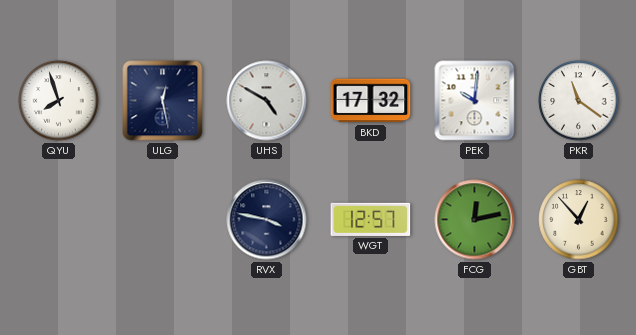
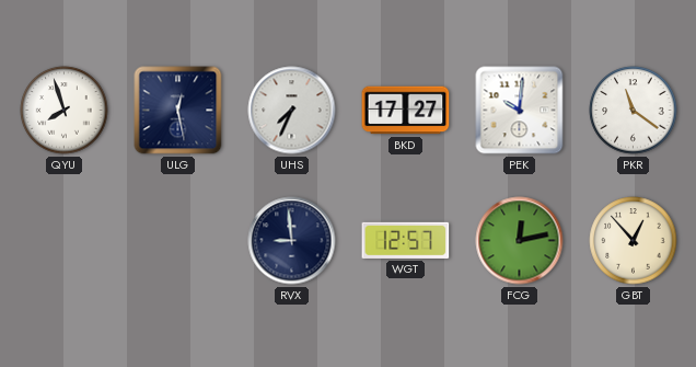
UHS: 4:50 -> 7:34 (292, 111)
BKD: 17:32 -> 17:27 (406, 111)
RVX: 3:47 -> 8:59 (292, 241)
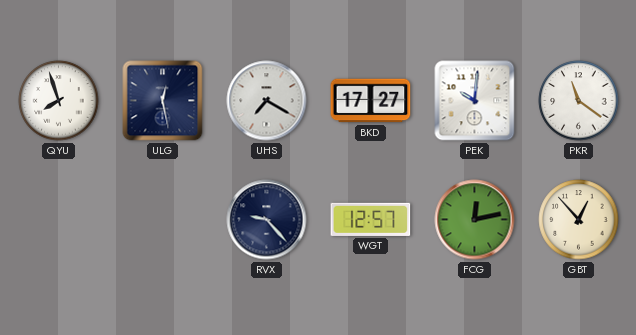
UHS: 7:34 -> 7:20 (267, 101)
RVX: 8:59 -> 9:23 (267, 220)
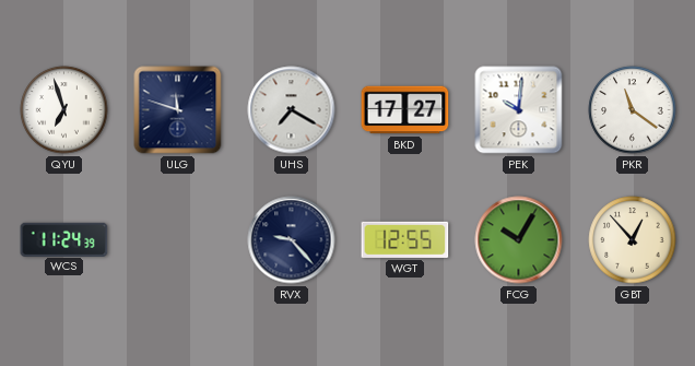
QYU: 7:57 -> 6:57 (64, 110)
ULG: 12:28 -> 11:48 (178, 110)
WCS: none -> 11:24 (64, 239)
WGT: 12:57 -> 12:55 (405, 239)
FCG: 12:13 -> 10:05 (519, 240)
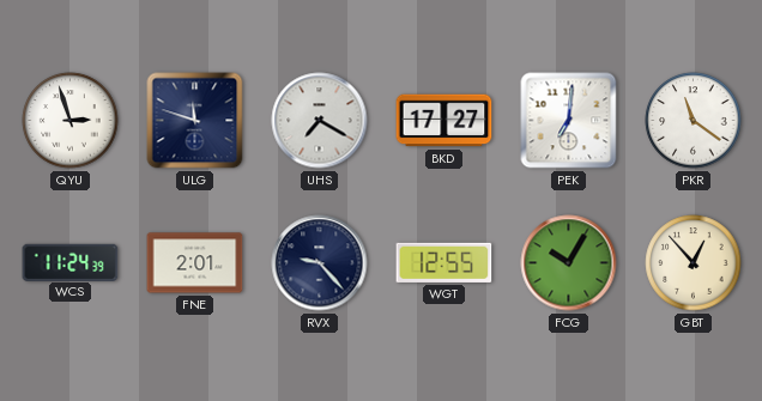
QYU: 6:57 -> 2:57 (71, 121)
PEK: 10:01 -> 7:01 (569, 121)
FNE: none -> 2:01 (195, 263)
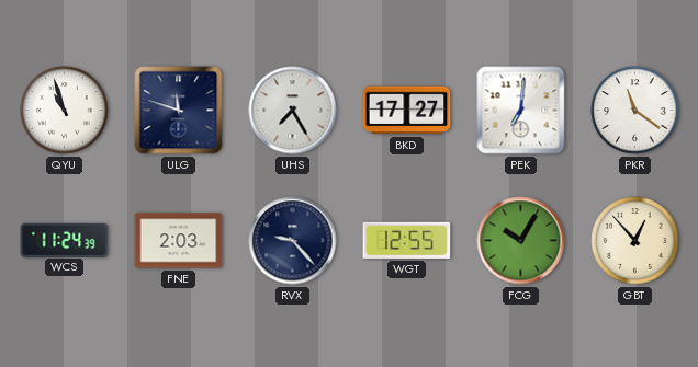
QYU: 2:57 -> 10:57 (65, 111)
UHS: 7:20 -> 7:25 (293, 111)
FNE: 2:01 -> 2:03 (179, 241)
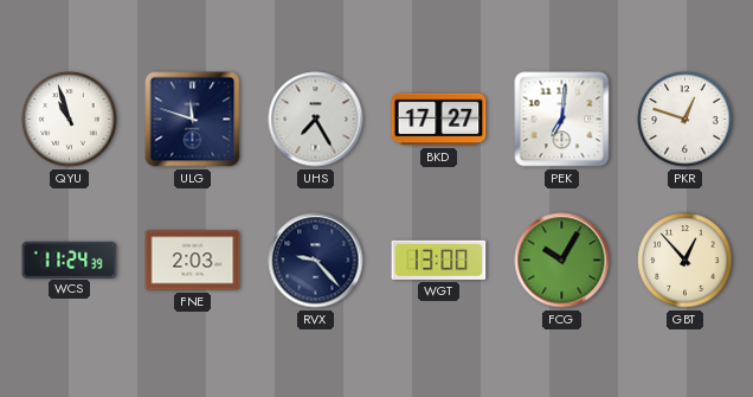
PKR: 11:21 -> 12:48 (686, 120)
WGT: 12:55 -> 13:00 (439, 260)
